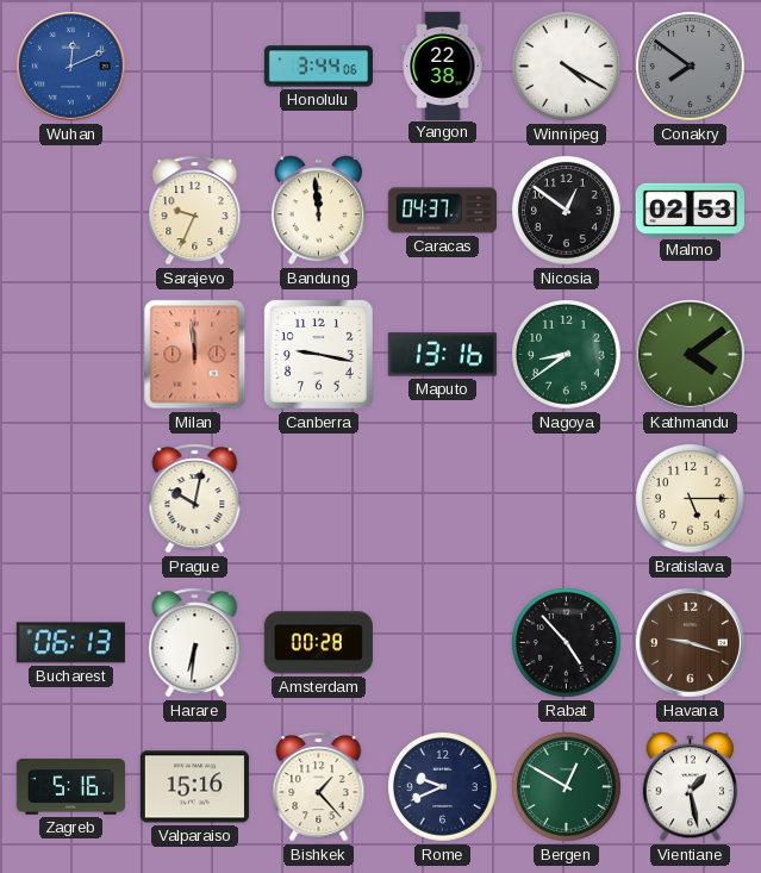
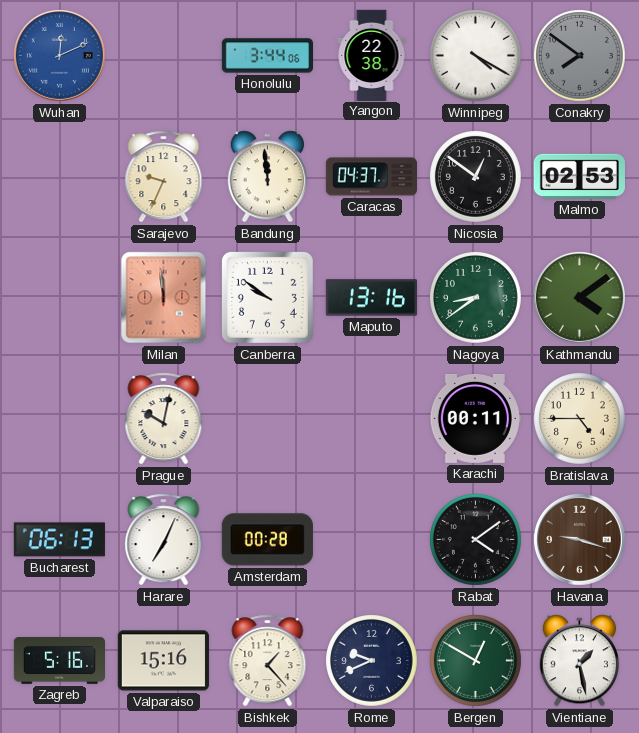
Canberra: 9:17 -> 9:51 (267, 297)
Karachi: none -> 00:11 (475, 418)
Bratislava: 5:15 -> 4:45 (580, 419)
Harare: 6:31 -> 7:04 (164, 540)
Rabat: 4:53 -> 4:09 (476, 540)
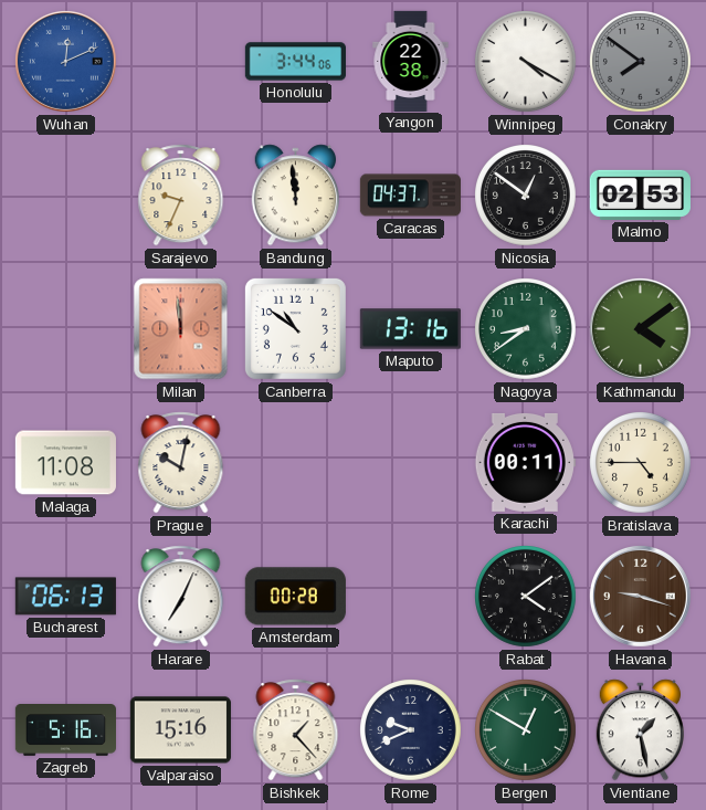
Canberra: 9:51 -> 10:51 (295, 328)
Malaga: none -> 11:08 (65, 463)
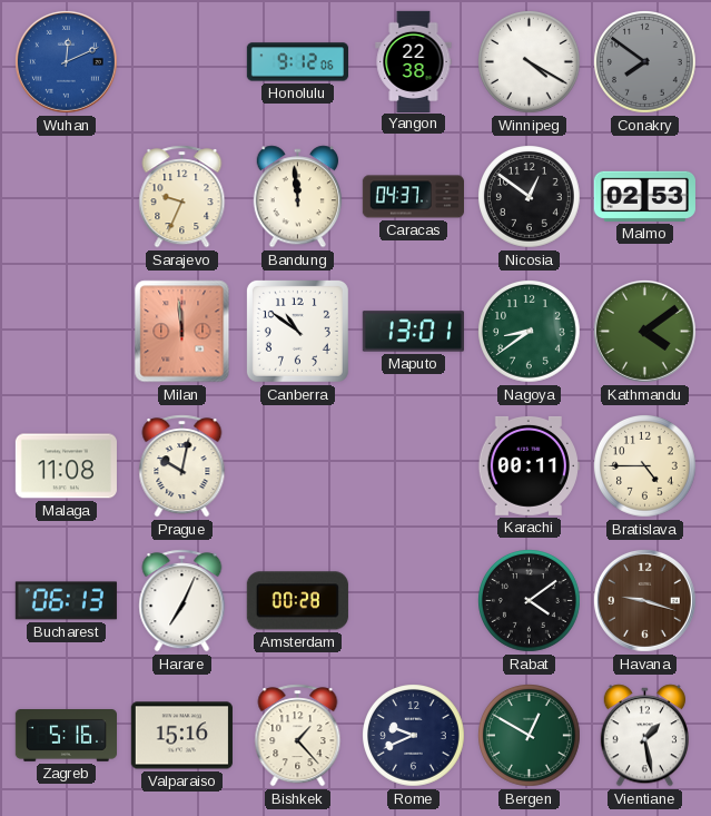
Honolulu: 3:44 -> 9:12 (297, 62)
Maputo: 13:16 -> 13:01 (413, 332)
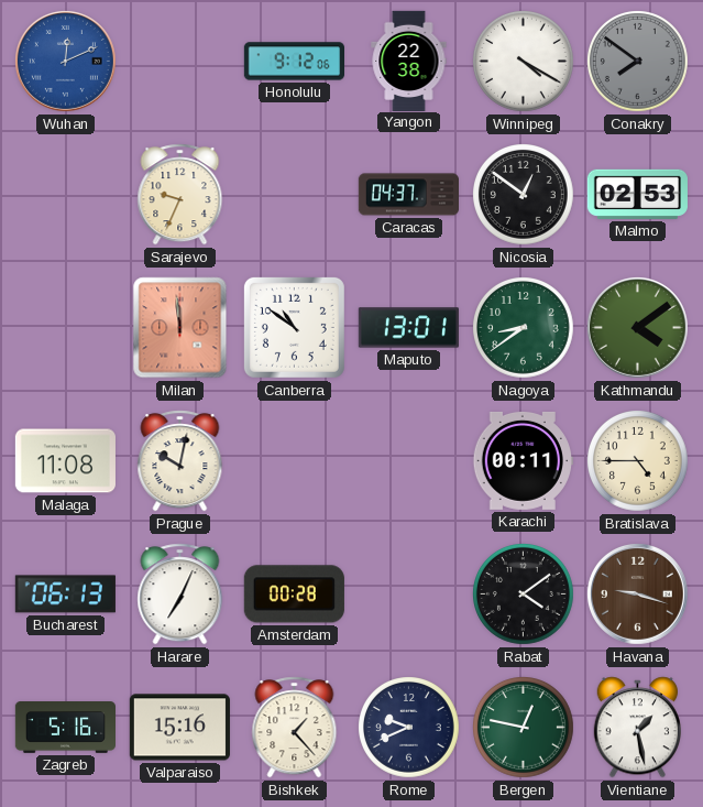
Bandung: 11:59 -> none (297, 197)
Bergen: 12:50 -> 12:47 (524, 728)
